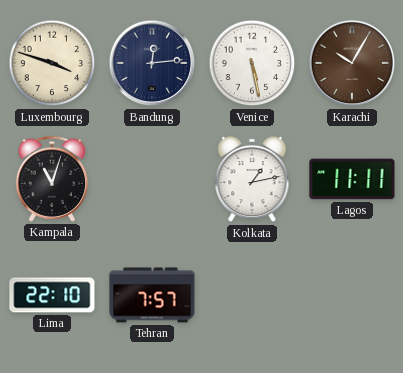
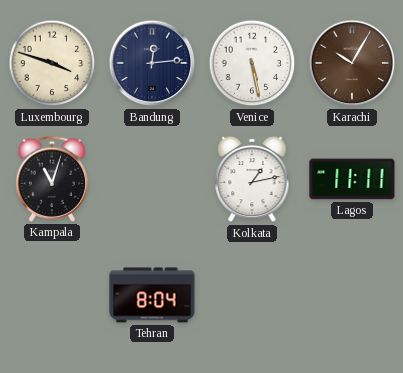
Lima: 22:10 -> none (52, 295)
Tehran: 7:57 -> 8:04 (152, 295)
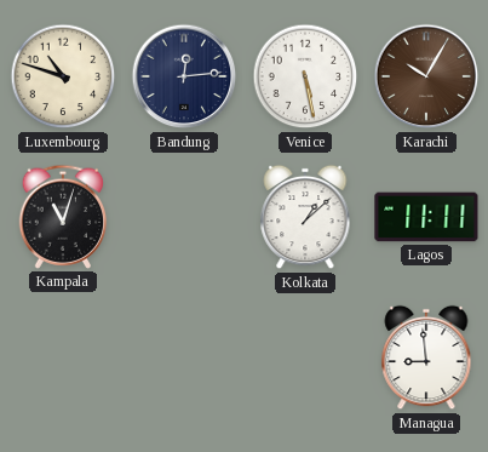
Luxembourg: 3:48 -> 10:48 (63, 76)
Kolkata: 1:13 -> 1:08 (305, 217)
Tehran: 8:04 -> none (152, 295)
Managua: none -> 8:59 (426, 357)
